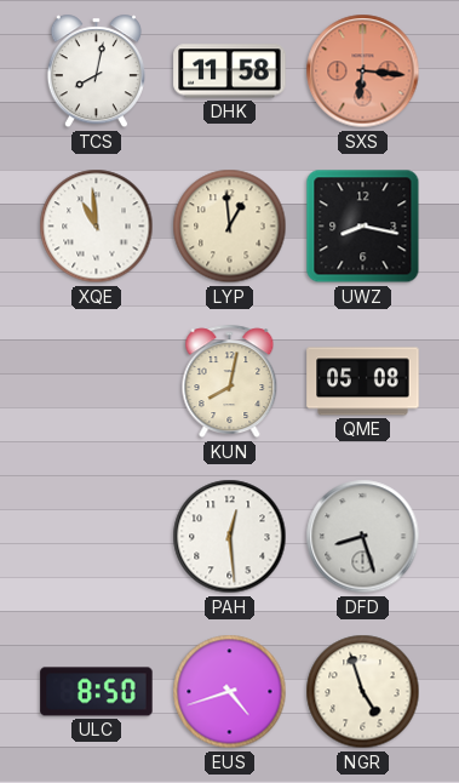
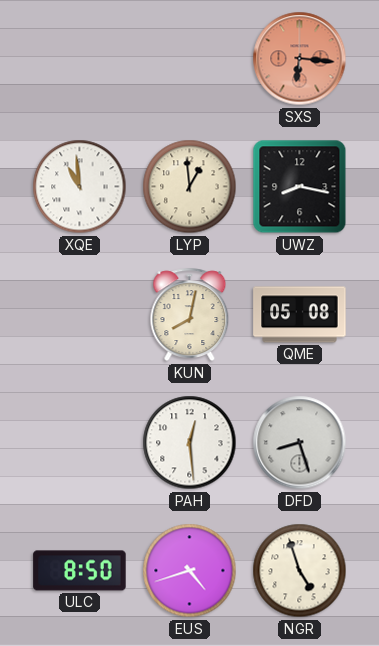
TCS: 8:02 -> none (96, 72)
DHK: 11:58 -> none (230, 72)
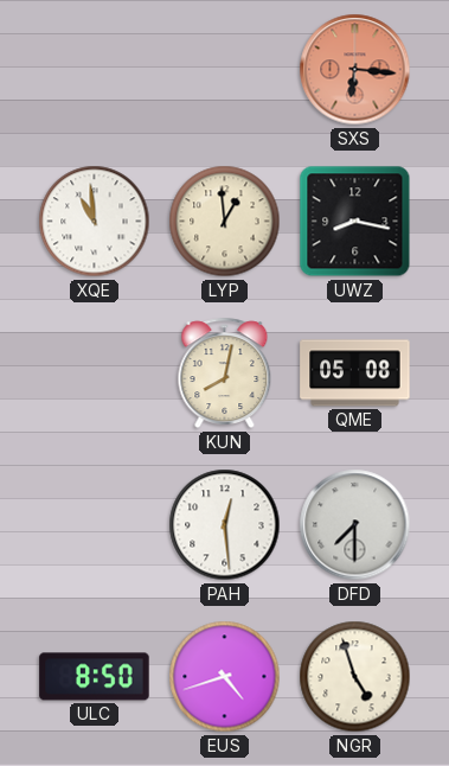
DFD: 8:27 -> 7:30 (355, 525)
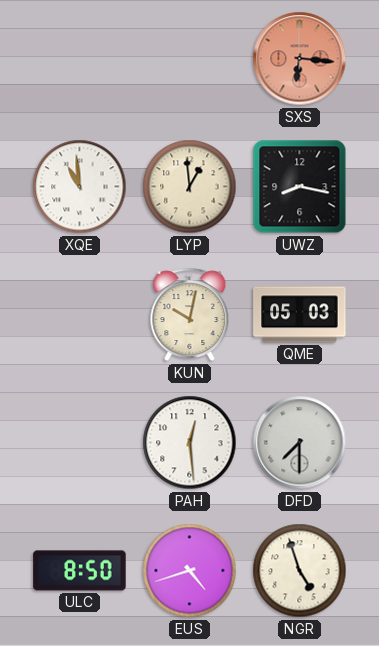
KUN: 8:02 -> 10:02 (190, 315)
QME: 05:08 -> 05:03 (300, 315)
